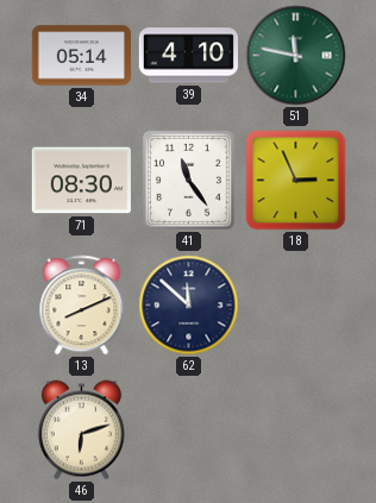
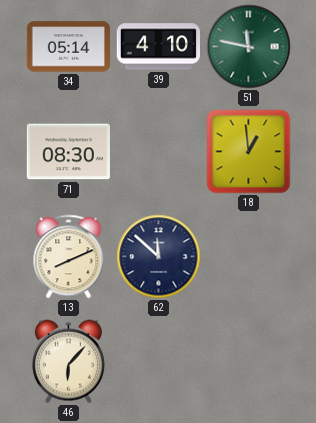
41: 11:24 -> none (188, 180)
18: 2:56 -> 12:59 (249, 152)
46: 6:12 -> 6:07 (68, 362)
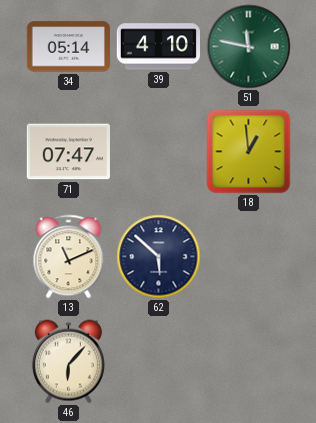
71: 08:30 -> 07:47 (68, 152)
13: 8:11 -> 11:11 (69, 257)
62: 11:52 -> 5:52 (159, 257)
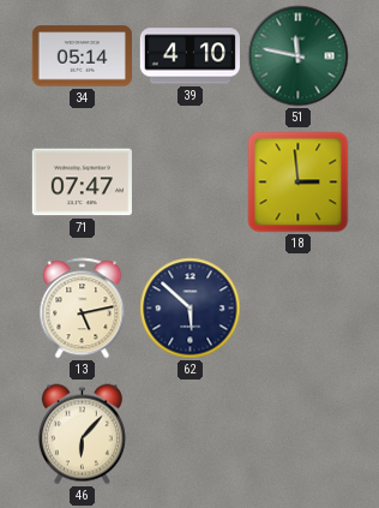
18: 12:59 -> 2:59 (299, 183)
13: 11:11 -> 5:13 (83, 309)
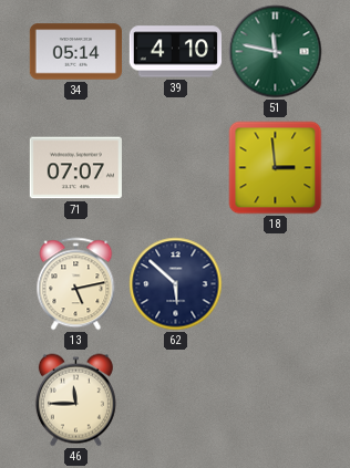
71: 07:47 -> 07:07 (75, 168)
46: 6:07 -> 11:45 (75, 401)
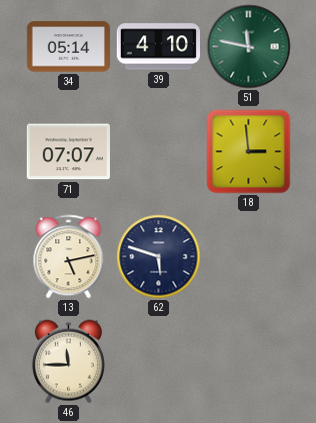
62: 5:52 -> 5:48 (159, 257)
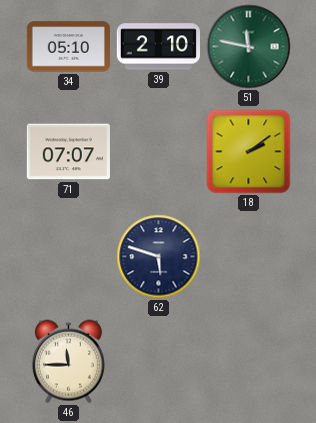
34: 05:14 -> 05:10 (68, 47)
39: 4:10 -> 2:10 (158, 47)
18: 2:59 -> 2:09 (249, 152)
13: 5:13 -> none (69, 257)
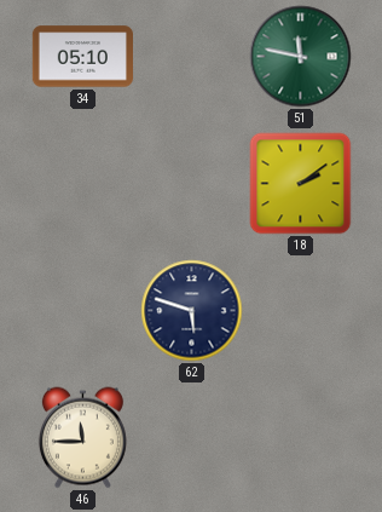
39: 2:10 -> none (158, 47)
71: 07:07 -> none (68, 152)
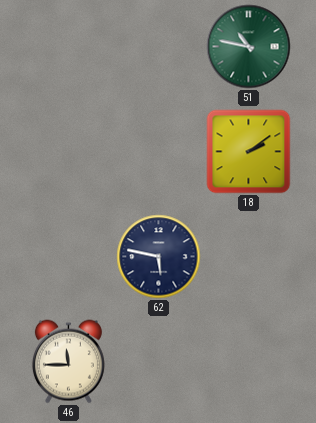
34: 05:10 -> none (82, 57)
51: 11:47 -> 10:47 (249, 47)
62: 5:48 -> 5:47 (159, 257)
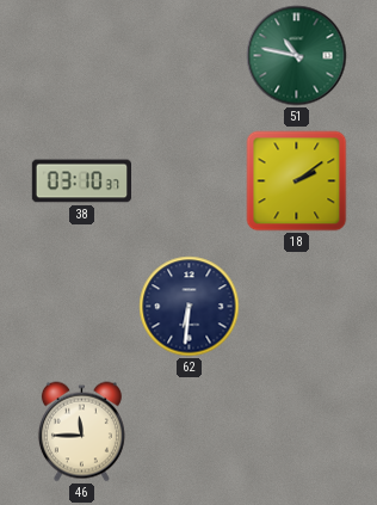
38: none -> 03:10 (81, 181)
62: 5:47 -> 6:31 (190, 307)
